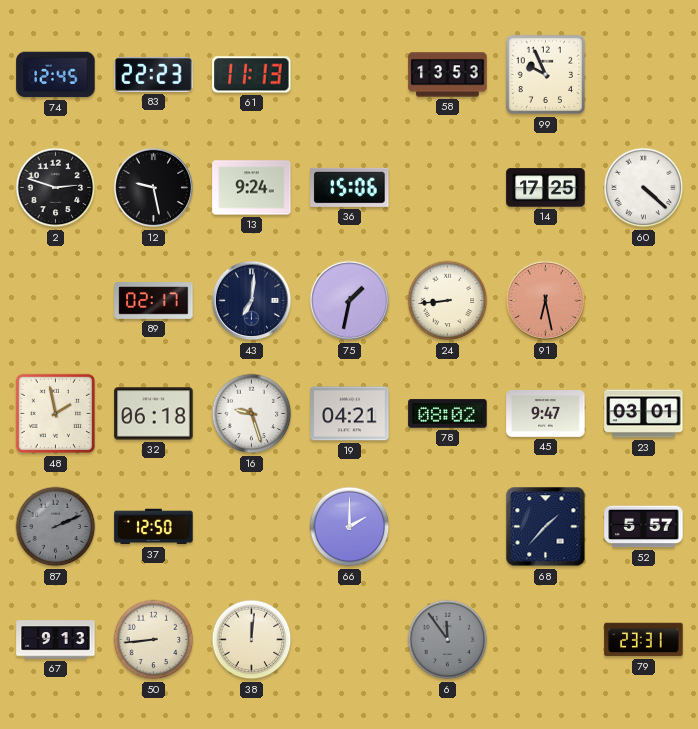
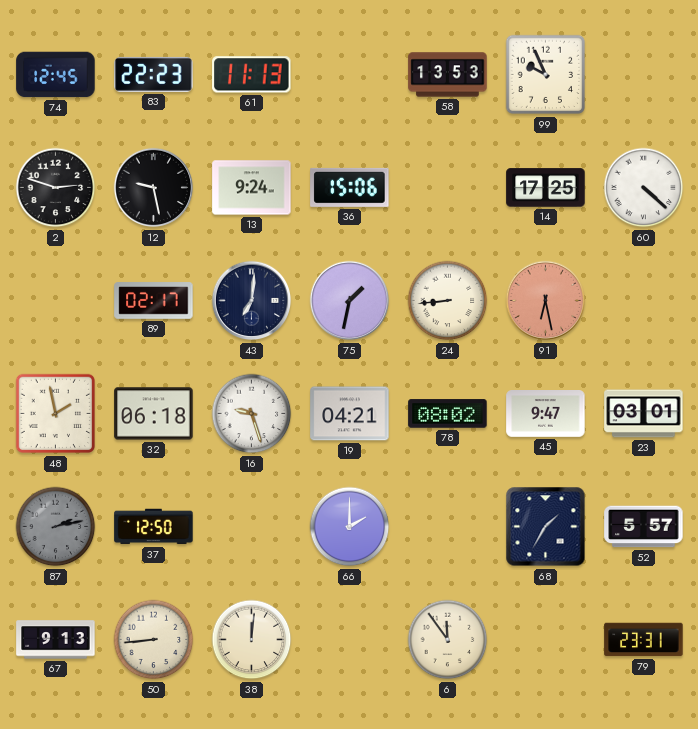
87: 2:11 -> 2:13 (56, 527)
68: 1:37 -> 1:35 (546, 527)
6 dial: grey -> cream (448, 640)
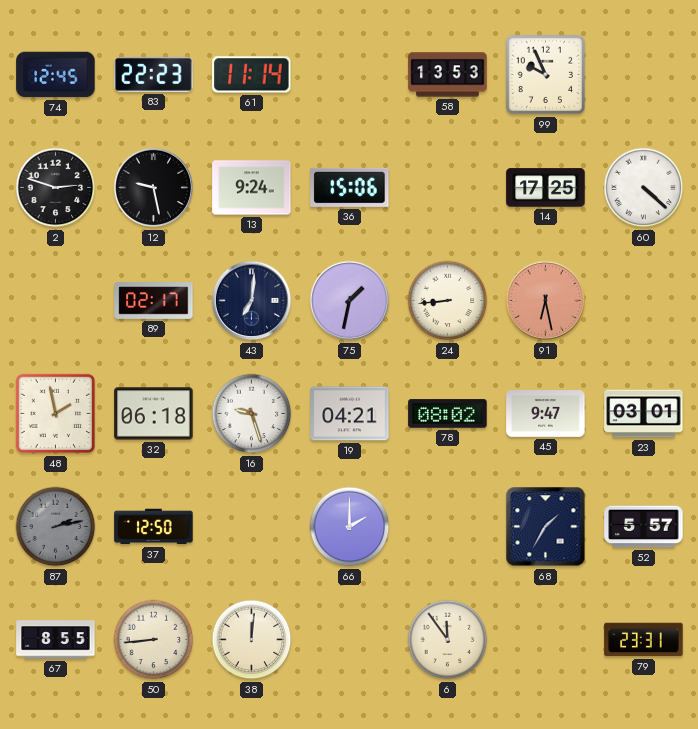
61: 11:13 -> 11:14 (252, 75)
67: 9:13 -> 8:55 (56, 640)
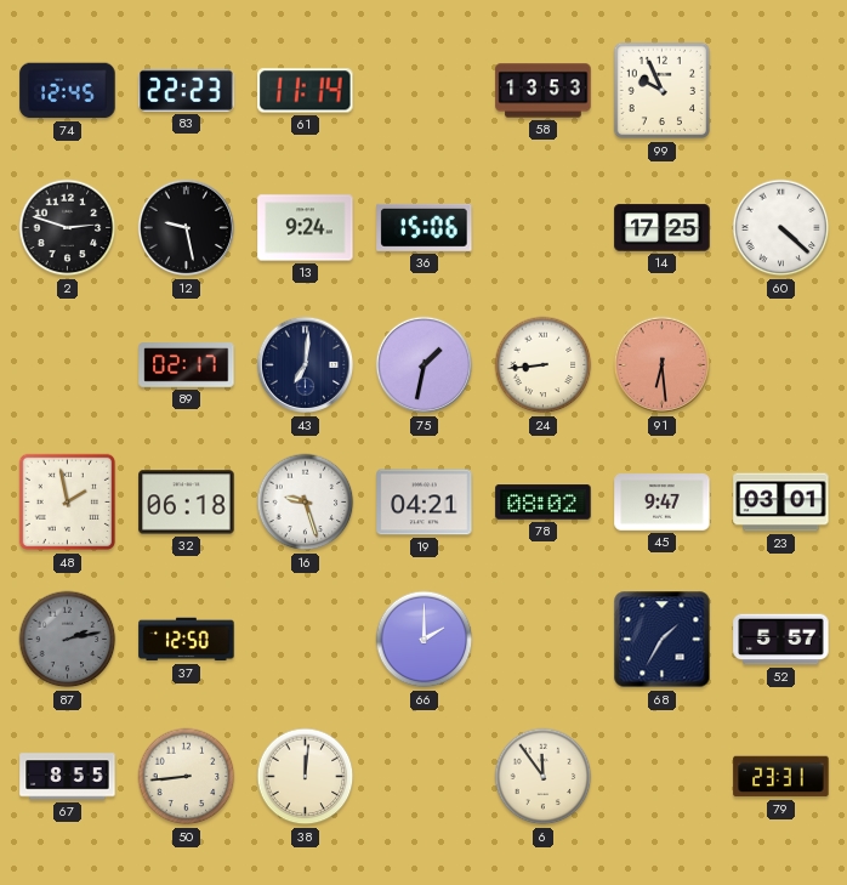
91: 6:28 -> 6:29 (663, 365)
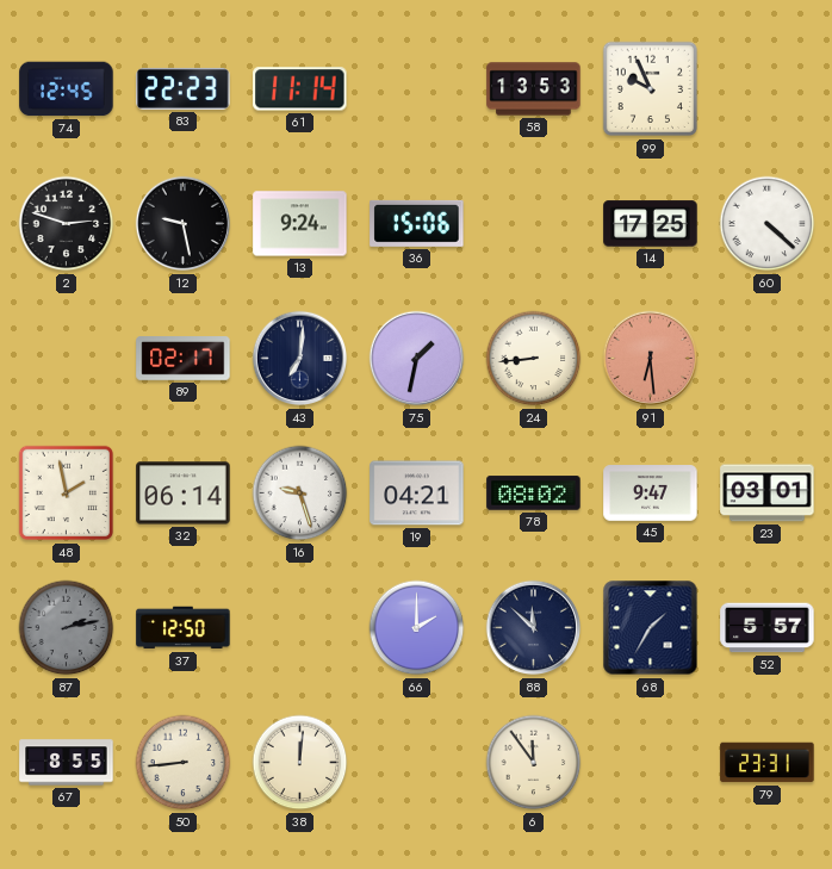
32: 06:18 -> 06:14 (184, 494)
88: none -> 11:52 (534, 628)
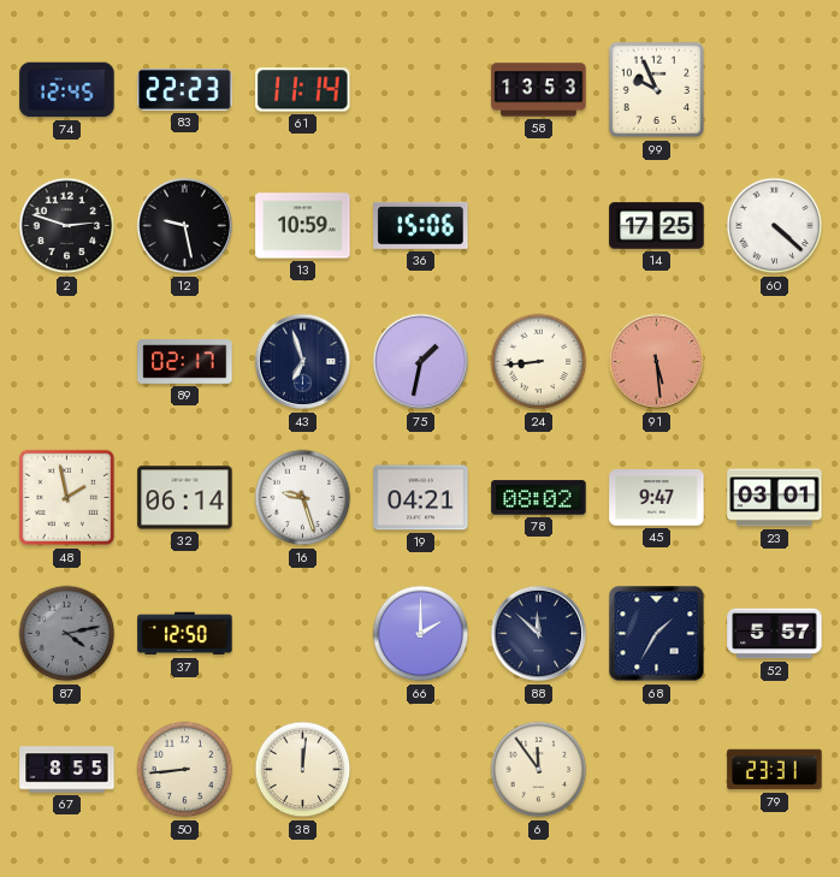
13: 9:24 -> 10:59 (303, 226)
43: 7:01 -> 6:57 (303, 362)
91: 6:29 -> 5:29 (657, 362)
87: 2:13 -> 4:13 (67, 634)
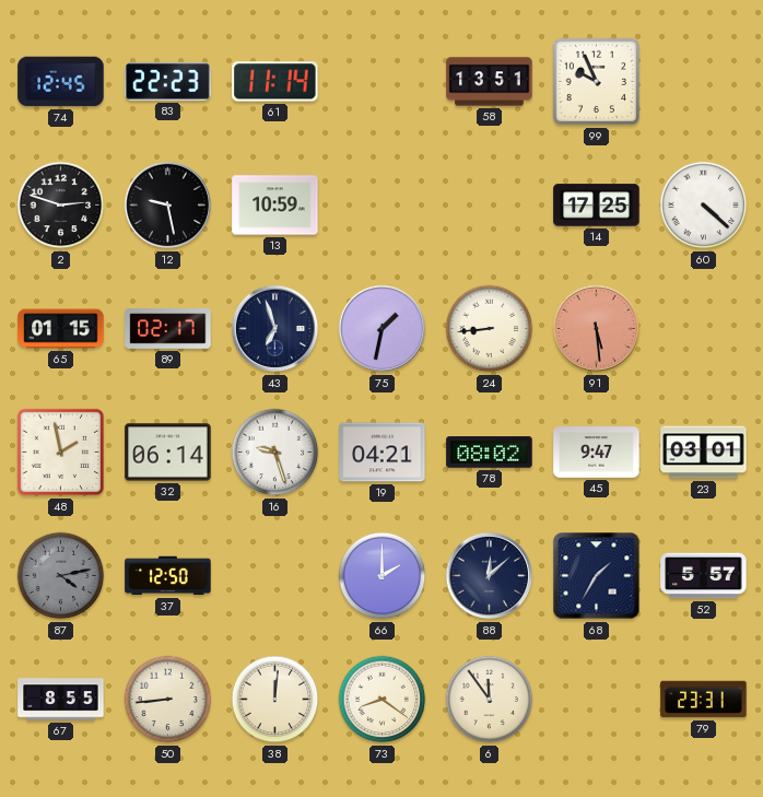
58: 13:53 -> 13:51 (490, 82)
36: 15:06 -> none (421, 225)
65: none -> 01:15 (61, 329)
88: 11:52 -> 12:08 (490, 576)
73: none -> 8:21 (383, 700)
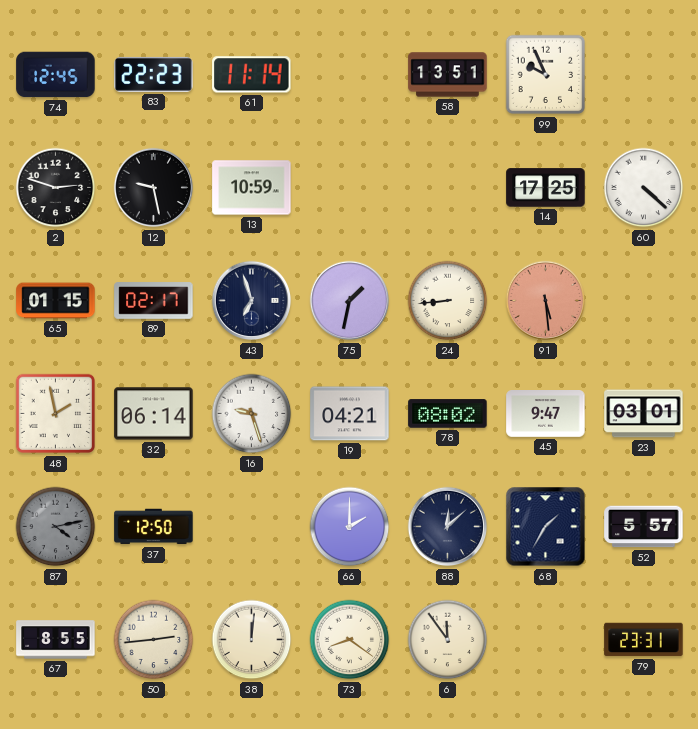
50: 8:44 -> 2:44 (154, 640)
